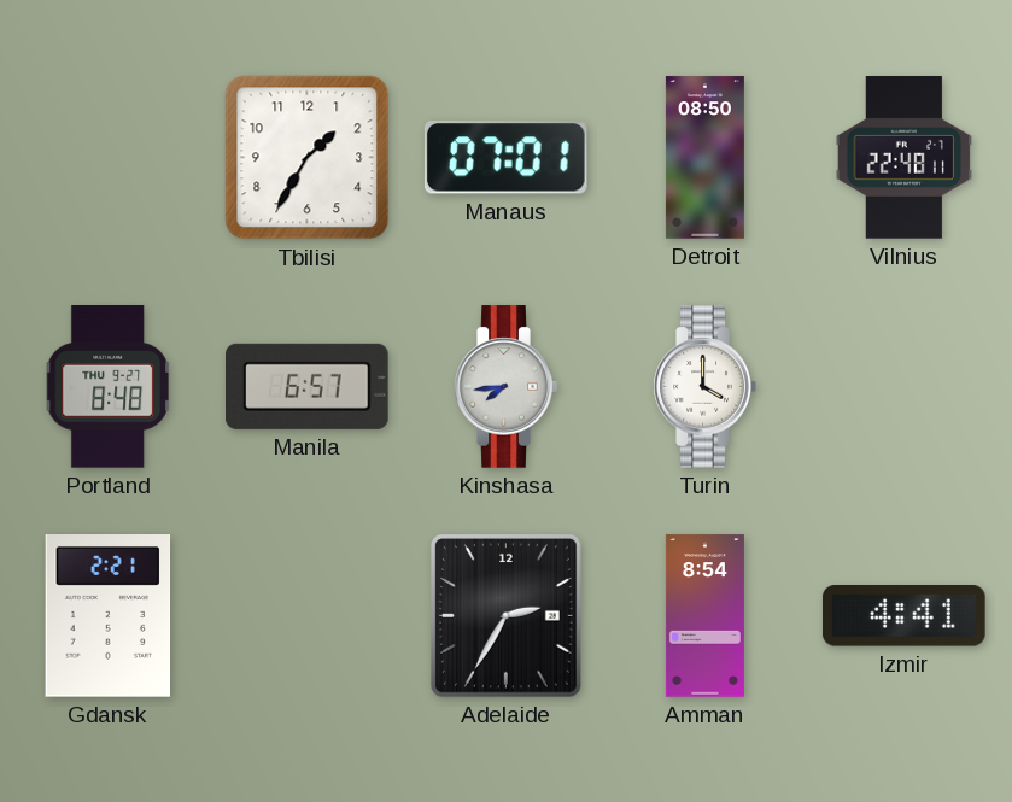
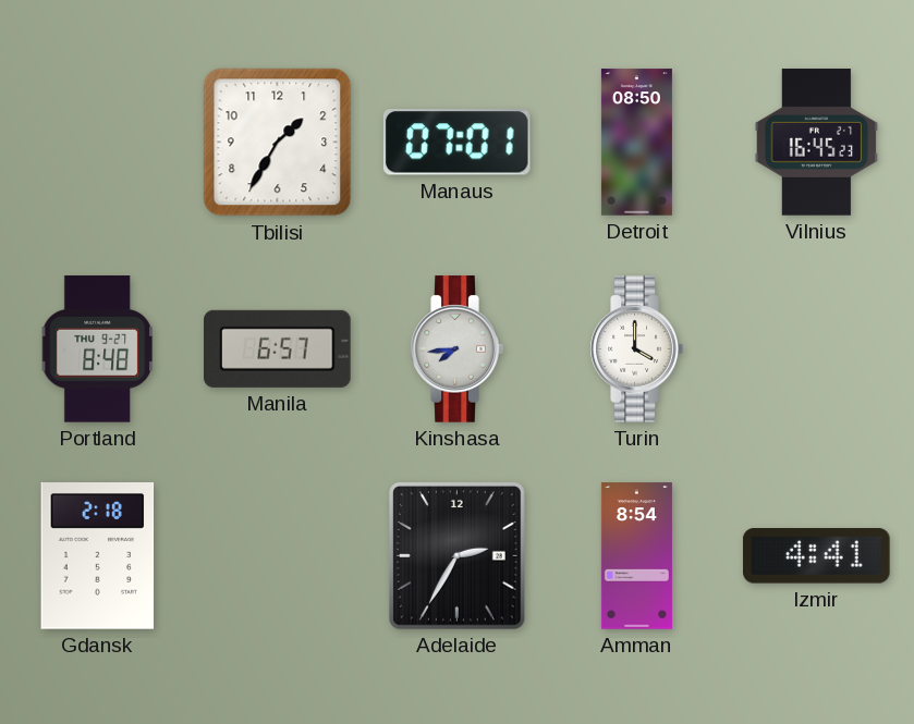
Vilnius: 22:48 -> 16:45 (817, 143)
Gdansk: 2:21 -> 2:18 (98, 556)
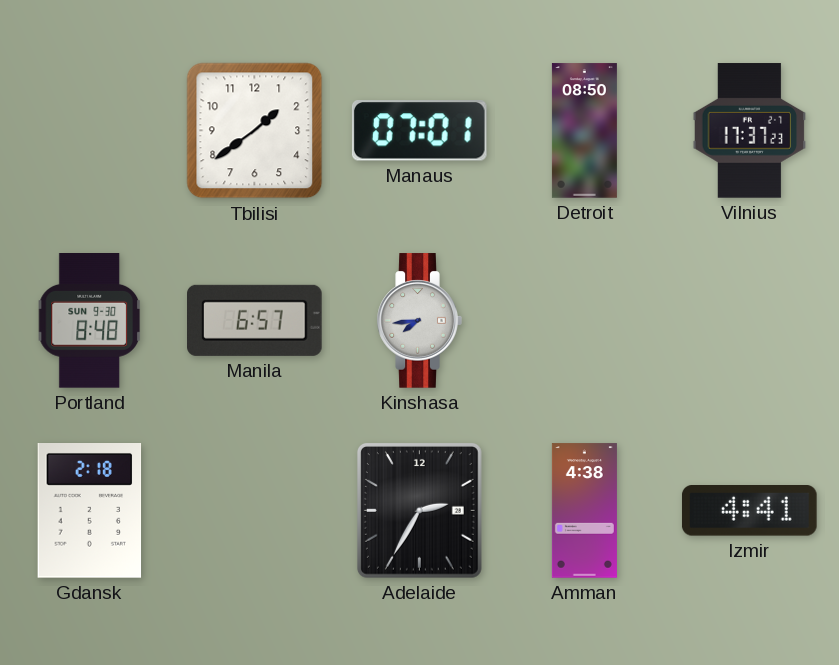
Tbilisi: 1:35 -> 1:39 (255, 131)
Vilnius: 16:45 -> 17:37 (750, 131)
Portland date: THU 9-27 -> SUN 9-30 (90, 321)
Turin: 4:00 -> none (636, 349)
Amman: 8:54 -> 4:38 (584, 511)
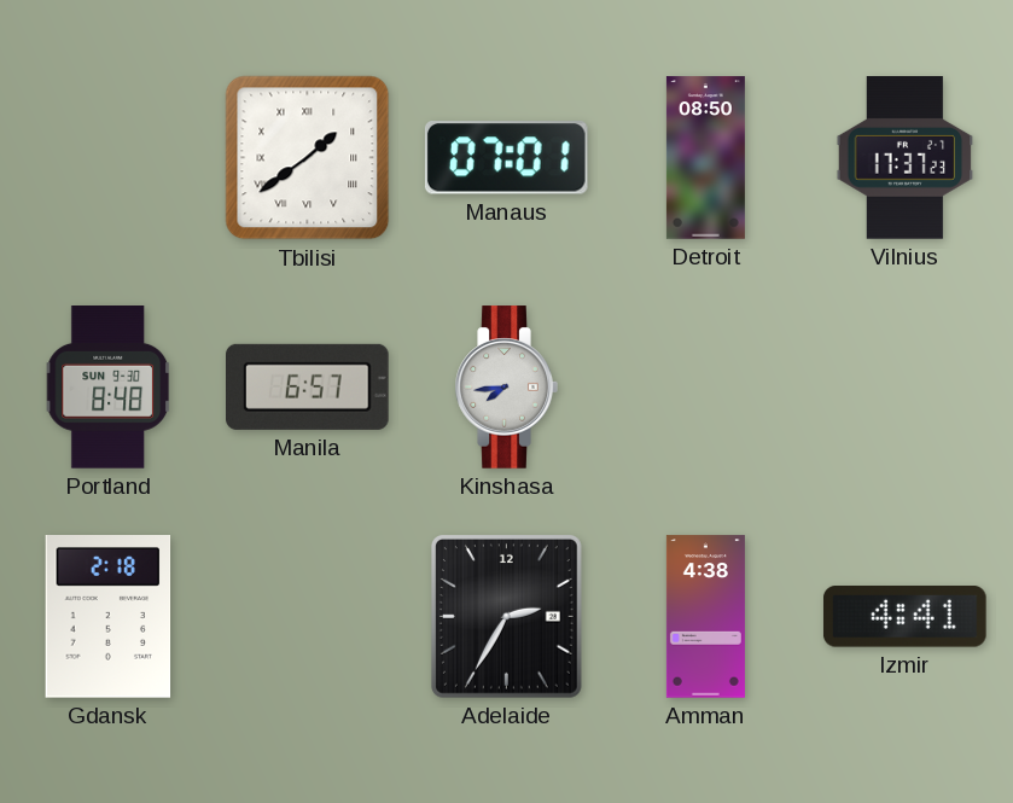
Tbilisi numerals: Arabic -> Roman (308, 158)
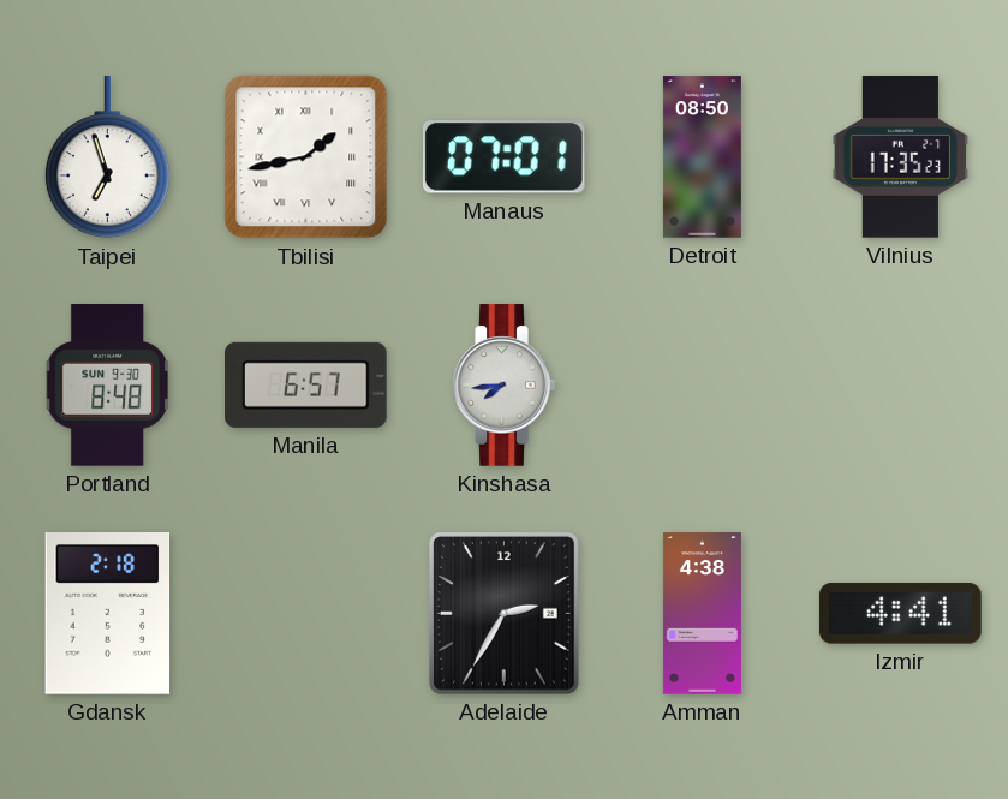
Taipei: none -> 6:57 (107, 157)
Tbilisi: 1:39 -> 1:43 (306, 157)
Vilnius: 17:37 -> 17:35 (901, 157)
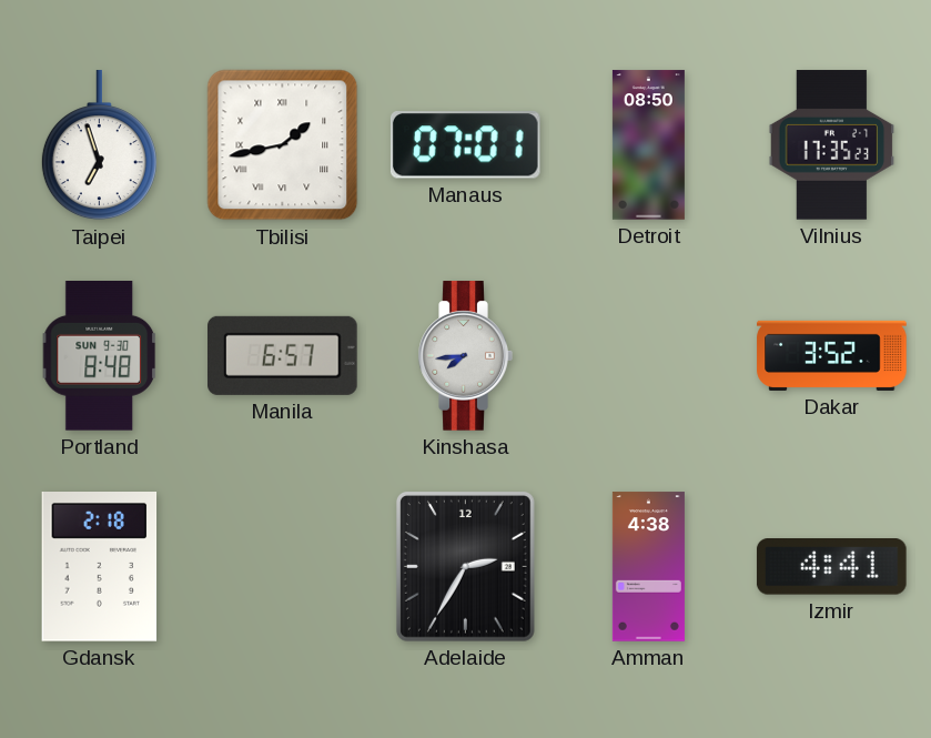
Dakar: none -> 3:52 (832, 355)
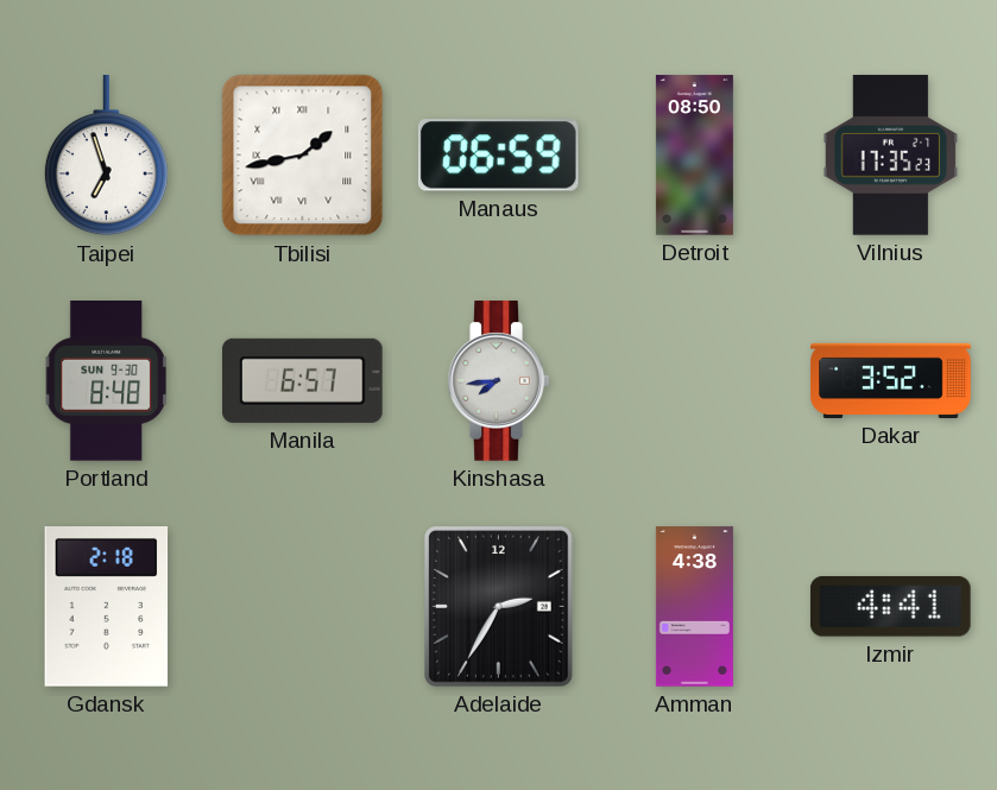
Manaus: 07:01 -> 06:59 (498, 156)
